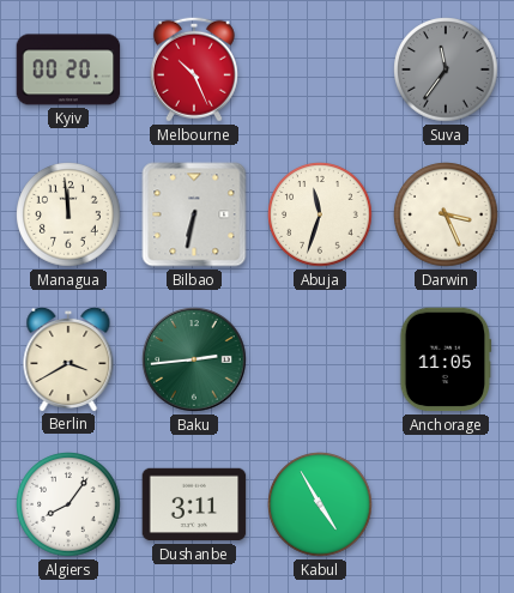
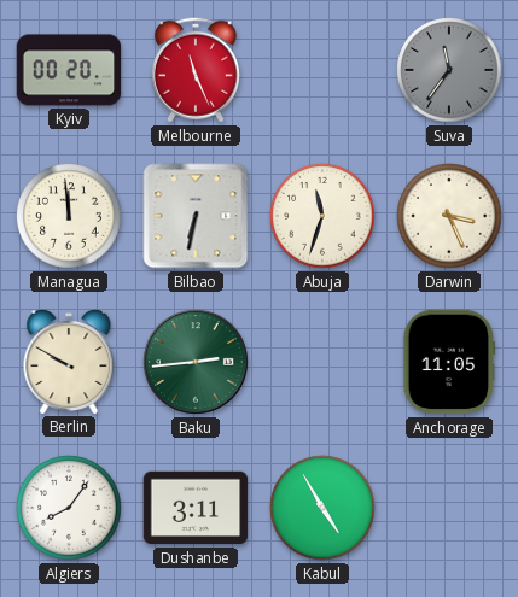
Melbourne: 10:26 -> 11:26 (196, 70)
Berlin: 3:40 -> 9:50 (69, 361)
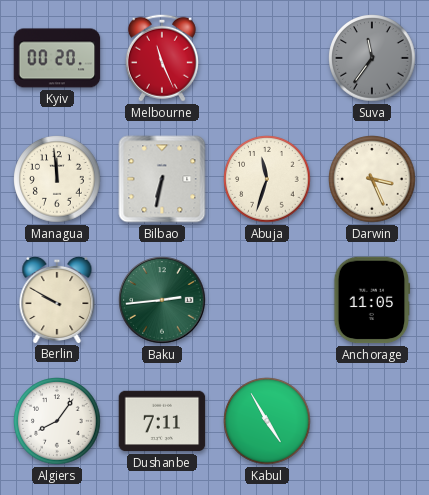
Dushanbe: 3:11 -> 7:11 (162, 421)
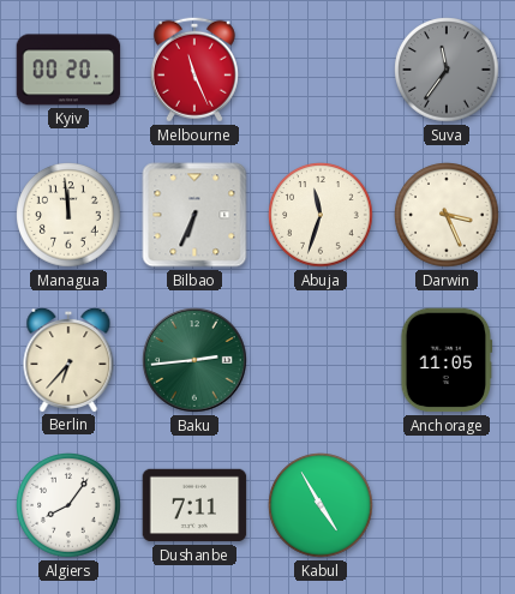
Bilbao: 6:32 -> 6:34 (194, 215)
Berlin: 9:50 -> 6:37 (68, 359)
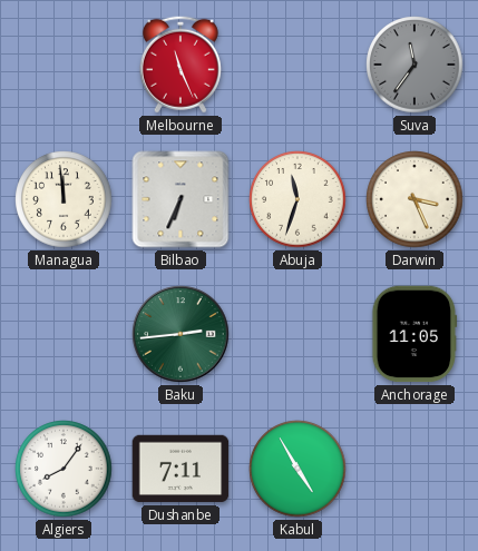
Kyiv: 00:20 -> none (68, 70)
Berlin: 6:37 -> none (68, 359)
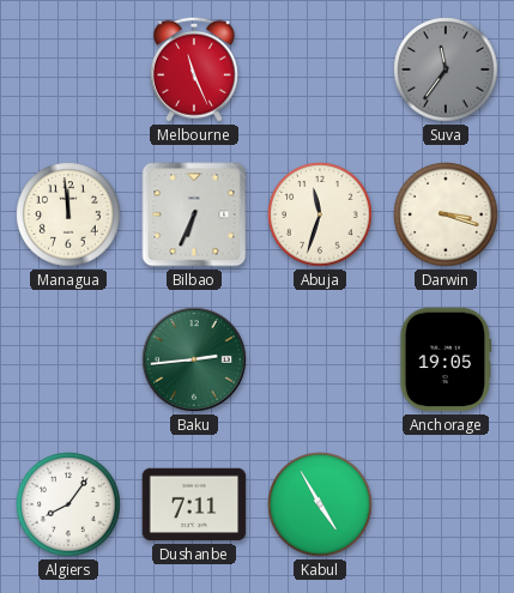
Darwin: 3:26 -> 3:18 (446, 214)
Anchorage: 11:05 -> 19:05 (446, 359)
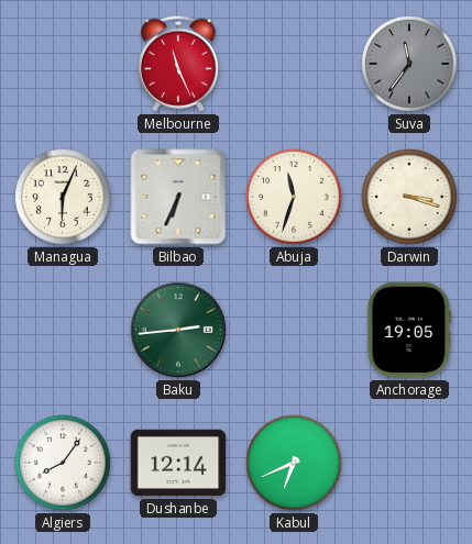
Managua: 11:59 -> 6:04 (63, 197)
Dushanbe: 7:11 -> 12:14 (178, 463)
Kabul: 4:55 -> 6:41 (294, 463)
